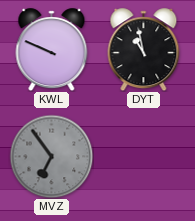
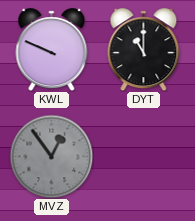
DYT: 10:58 -> 11:00 (144, 50)
MVZ: 6:54 -> 12:54 (51, 156)
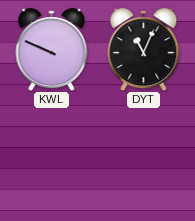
DYT: 11:00 -> 11:04 (144, 50)
MVZ: 12:54 -> none (51, 156)
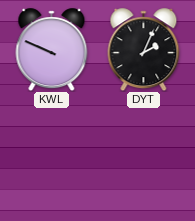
DYT: 11:04 -> 2:04 (144, 50)
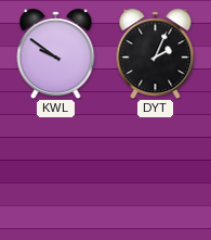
KWL: 9:49 -> 9:51 (56, 54)
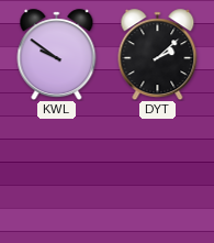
DYT: 2:04 -> 2:08 (158, 55)
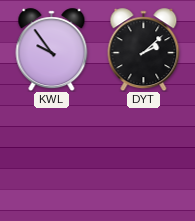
KWL: 9:51 -> 9:54 (52, 50)
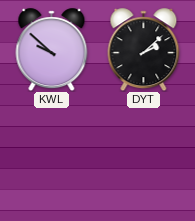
KWL: 9:54 -> 9:52 (52, 50)
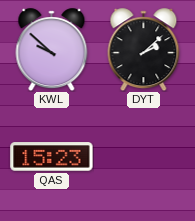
QAS: none -> 15:23 (52, 157)
